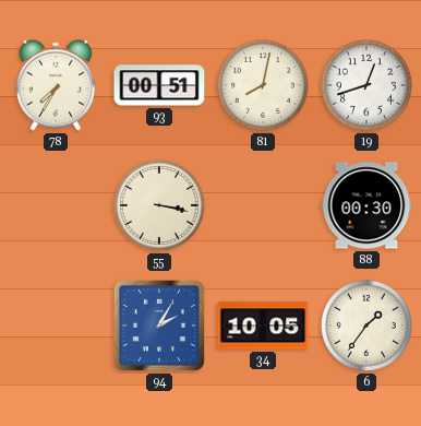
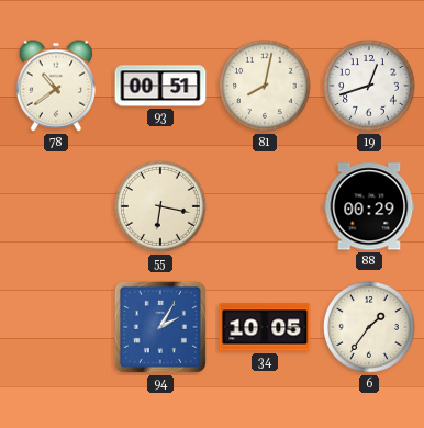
78: 7:35 -> 10:39 (55, 86)
55: 3:17 -> 6:17 (161, 207)
88: 00:30 -> 00:29 (369, 206)
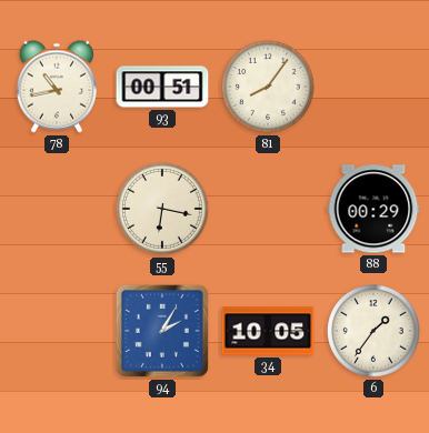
78: 10:39 -> 10:43 (56, 87)
81: 8:02 -> 8:06 (269, 88)
19: 12:42 -> none (370, 87)
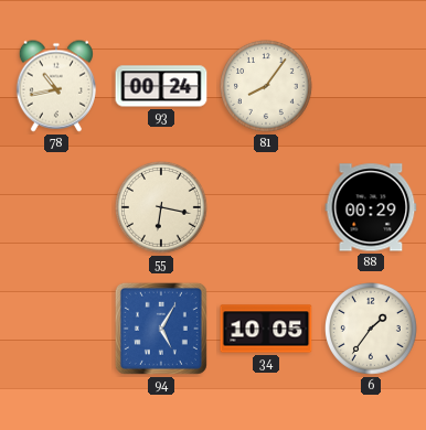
93: 00:51 -> 00:24 (161, 86)
94: 2:05 -> 5:05 (161, 329)
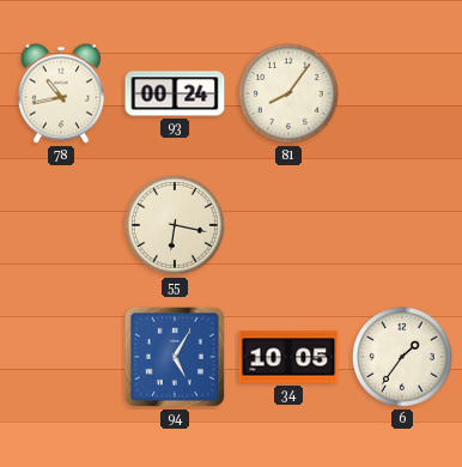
88: 00:29 -> none (371, 207)
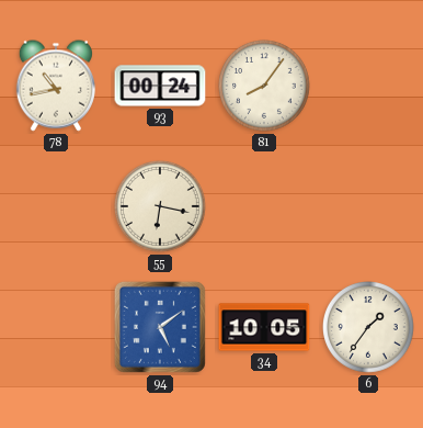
94: 5:05 -> 5:09 (160, 327)
